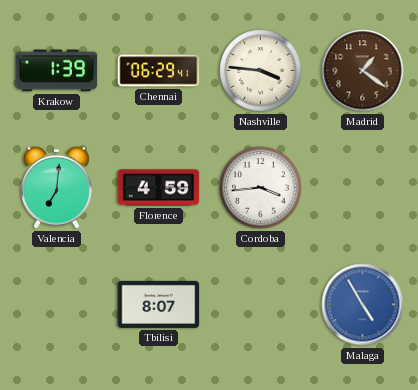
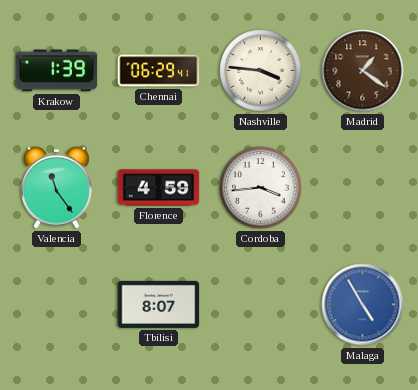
Valencia: 7:01 -> 11:24 (57, 187)
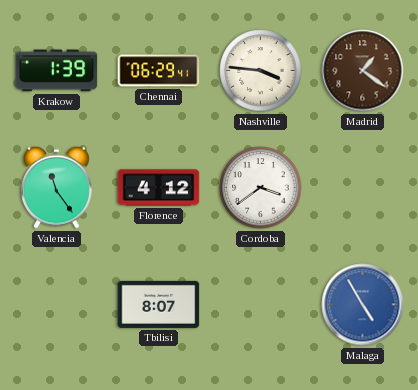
Florence: 4:59 -> 4:12 (159, 188)
Cordoba: 3:44 -> 3:39 (261, 188)
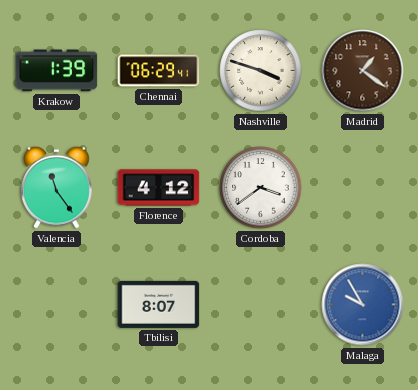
Nashville: 3:46 -> 3:48 (261, 71)
Malaga: 4:55 -> 9:55 (363, 305)
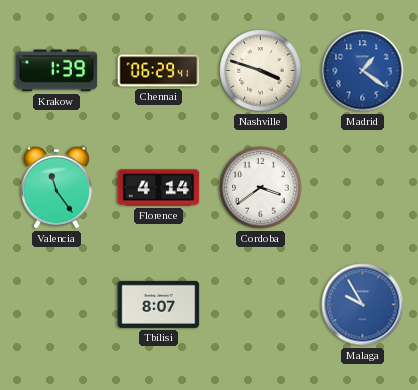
Madrid dial: brown -> blue (363, 71)
Florence: 4:12 -> 4:14 (159, 188)
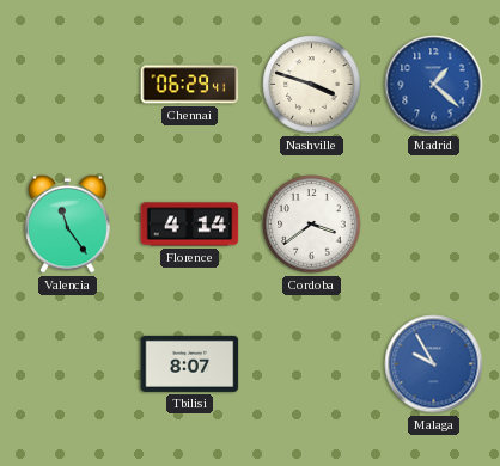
Krakow: 1:39 -> none (57, 71)
Madrid: 1:21 -> 1:22 (434, 85)
